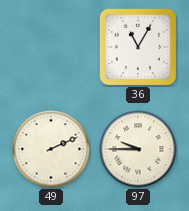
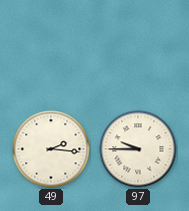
36: 11:05 -> none (138, 47)
49: 2:11 -> 2:16 (51, 149)
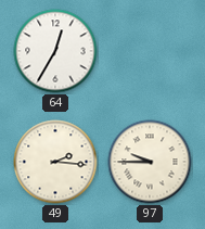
64: none -> 12:35 (55, 51)
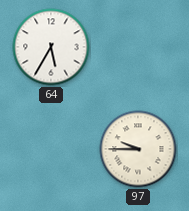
64: 12:35 -> 5:35 (51, 47)
49: 2:16 -> none (55, 162)
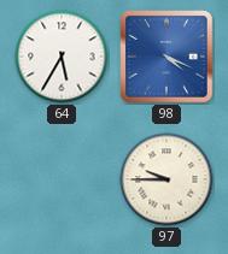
98: none -> 4:19 (166, 57)
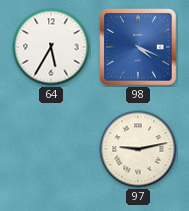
97: 9:45 -> 9:13 (138, 149)
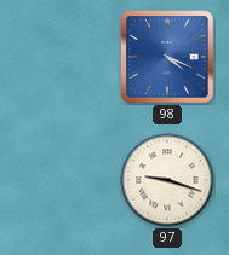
64: 5:35 -> none (51, 47)
97: 9:13 -> 9:18 (167, 180)
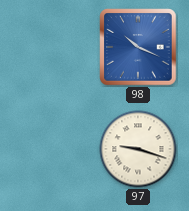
98: 4:19 -> 10:19 (138, 47)
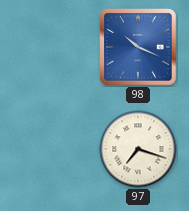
97: 9:18 -> 7:18 (138, 149)
